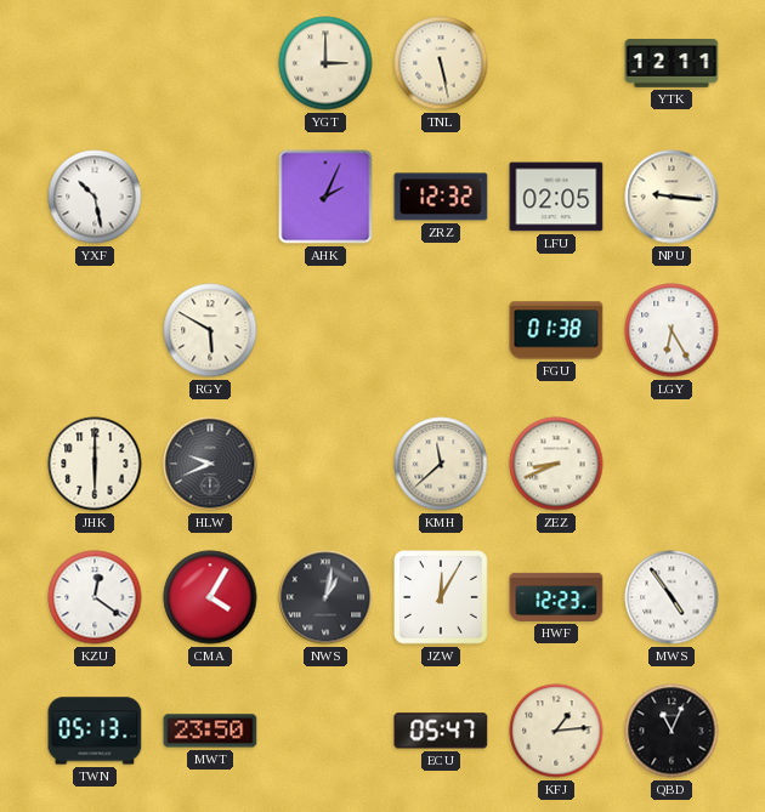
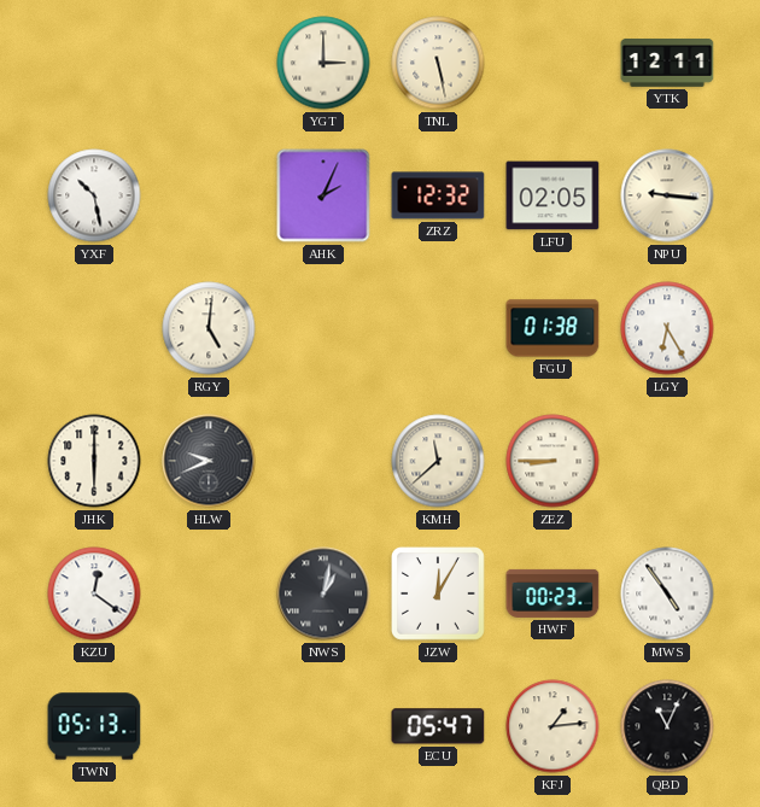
RGY: 5:50 -> 5:01 (209, 328)
ZEZ: 8:41 -> 8:45 (553, 461)
CMA: 4:05 -> none (210, 597)
HWF: 12:23 -> 00:23 (553, 593)
MWT: 23:50 -> none (210, 731)
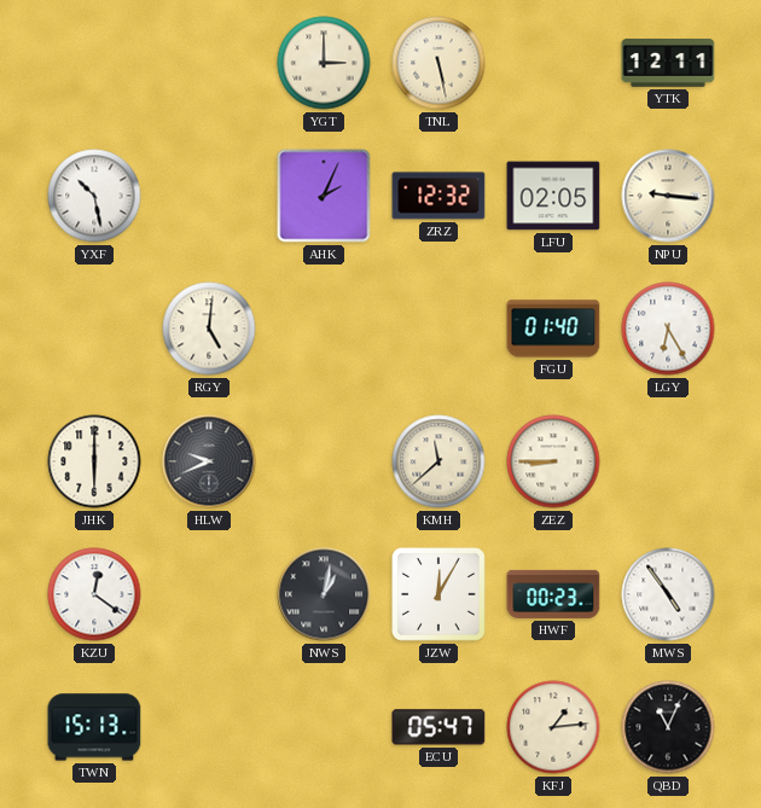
FGU: 01:38 -> 01:40 (553, 329)
TWN: 05:13 -> 15:13 (94, 727)
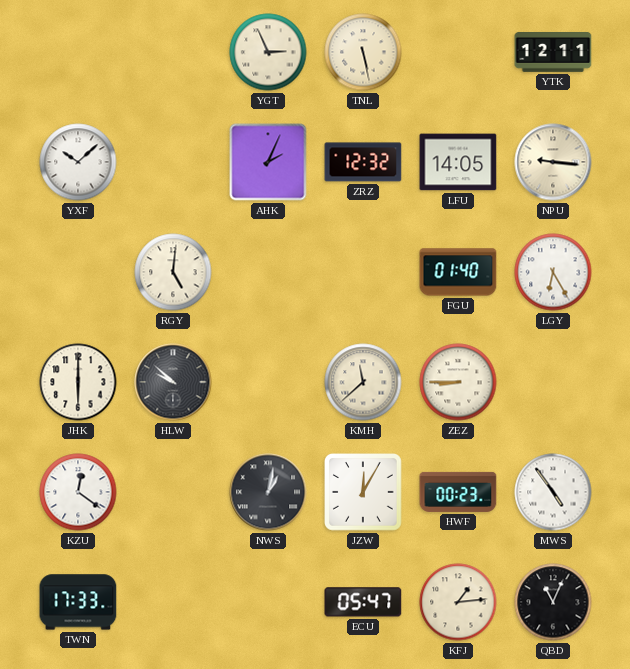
YGT: 3:00 -> 2:56 (268, 52)
YXF: 10:28 -> 10:08 (78, 162)
LFU: 02:05 -> 14:05 (458, 162)
HLW: 9:41 -> 9:52 (173, 382)
TWN: 15:13 -> 17:33 (78, 602)
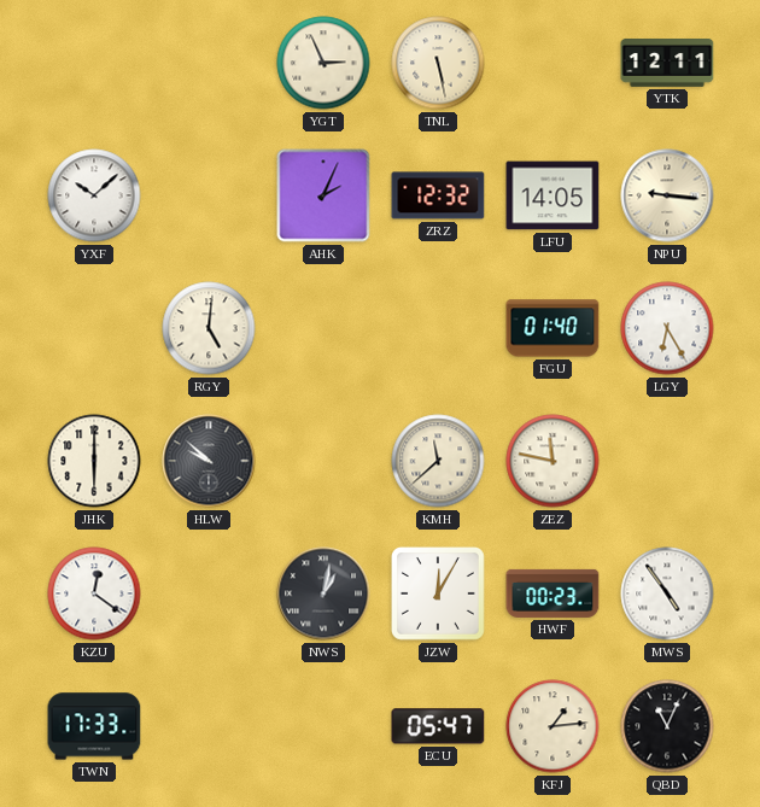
ZEZ: 8:45 -> 11:47 (553, 461)
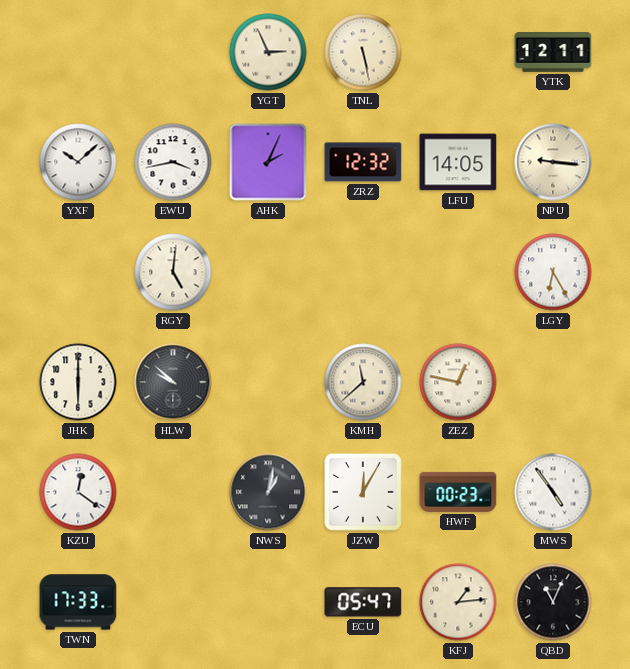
EWU: none -> 3:43 (173, 162)
FGU: 01:40 -> none (553, 328)
ZEZ: 11:47 -> 12:47 (458, 382)
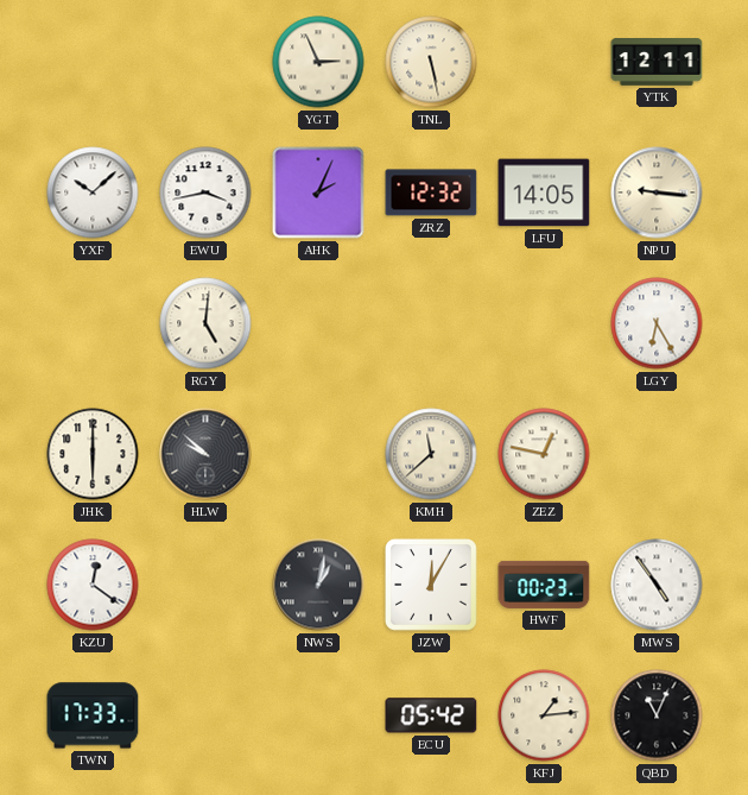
ECU: 05:47 -> 05:42 (431, 715)
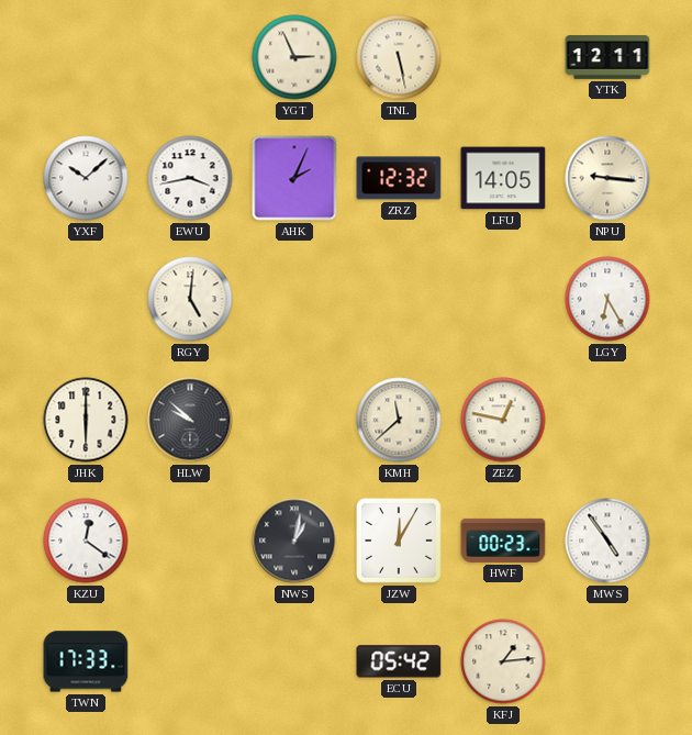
QBD: 11:04 -> none (657, 715)
